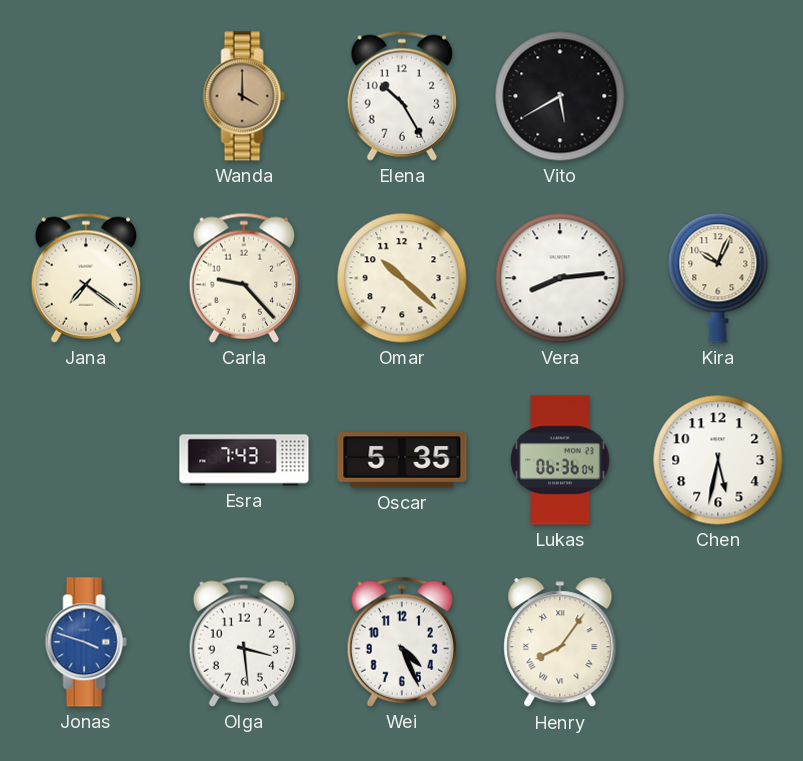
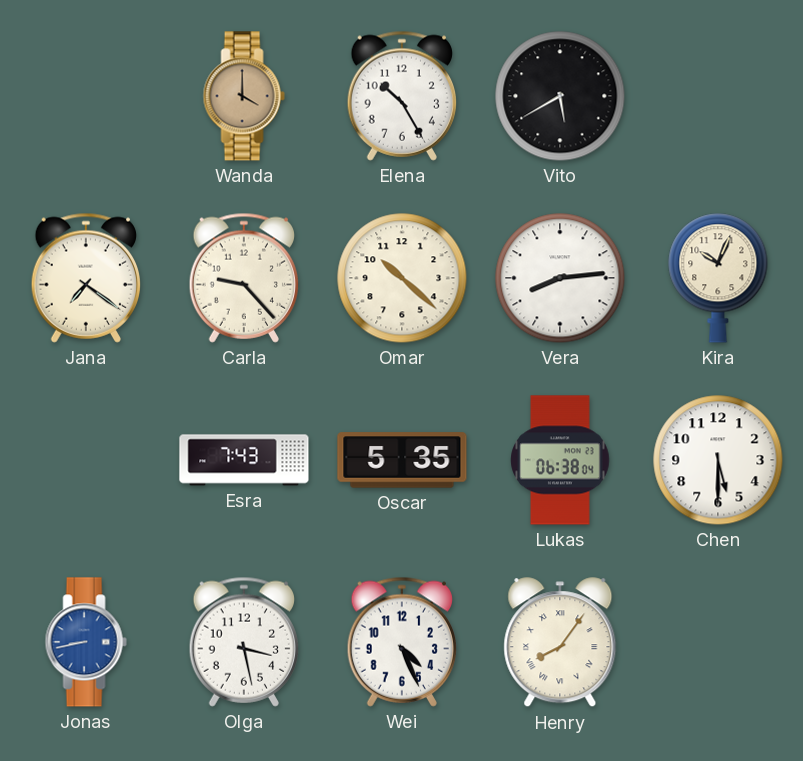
Lukas: 06:36 -> 06:38 (560, 460)
Chen: 5:32 -> 5:30 (718, 460)
Jonas: 3:48 -> 8:43 (86, 642)
Olga: 3:29 -> 3:28 (243, 642)
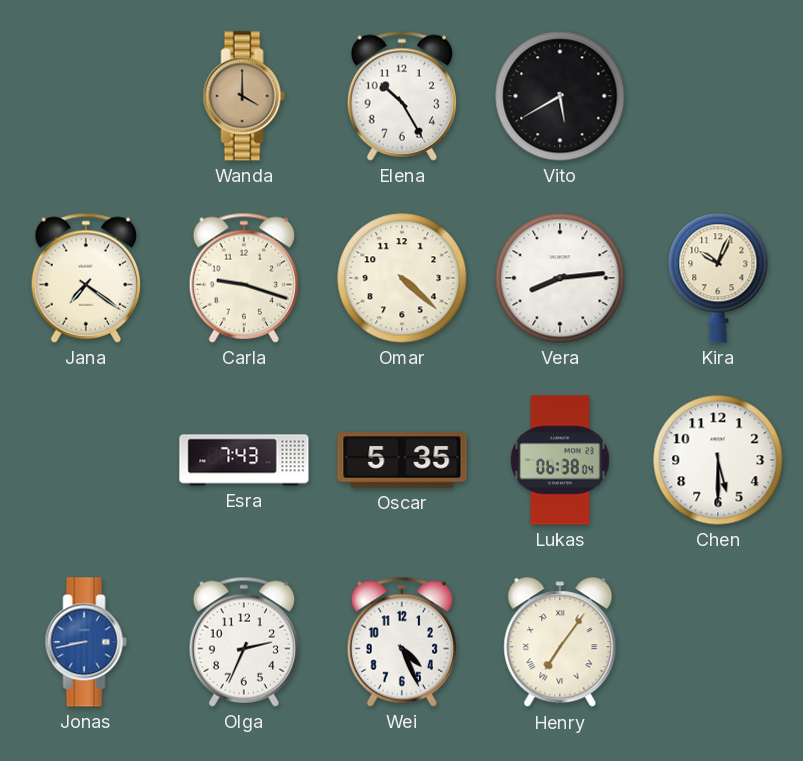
Carla: 9:23 -> 9:18 (243, 278)
Omar: 10:22 -> 4:22 (402, 278)
Olga: 3:28 -> 2:34 (243, 642)
Henry: 8:06 -> 7:06 (560, 643)
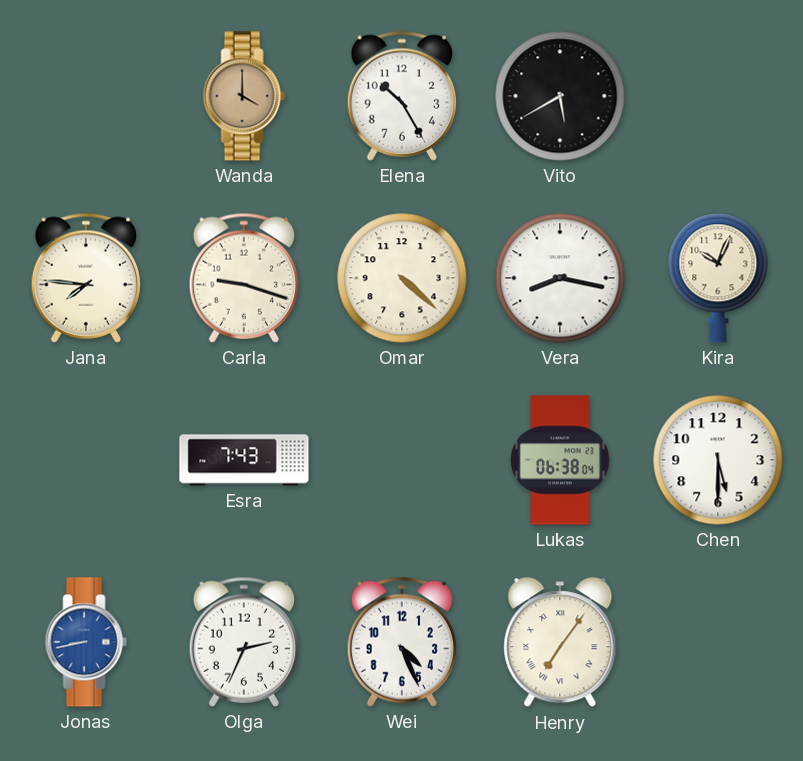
Jana: 7:21 -> 7:46 (85, 278)
Vera: 8:14 -> 8:17 (560, 278)
Oscar: 5:35 -> none (402, 460)
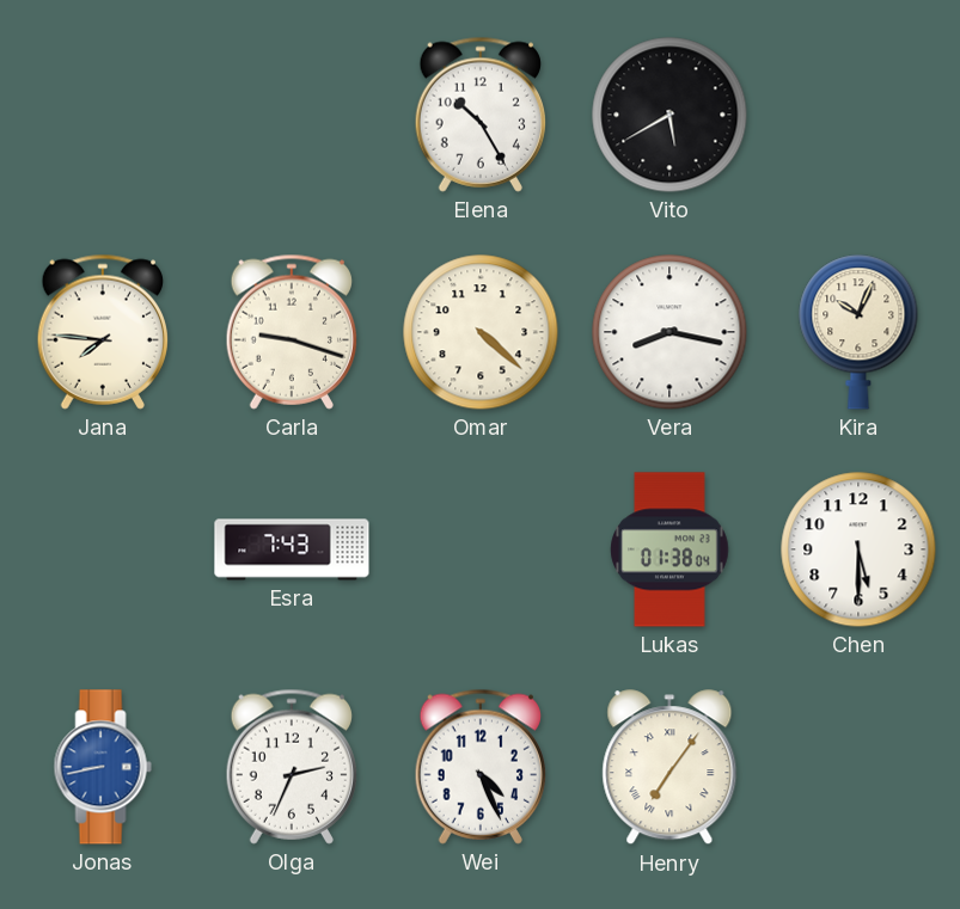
Wanda: 4:00 -> none (244, 96)
Lukas: 06:38 -> 01:38 (669, 549)
